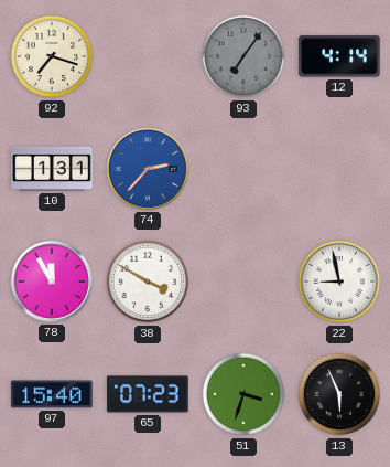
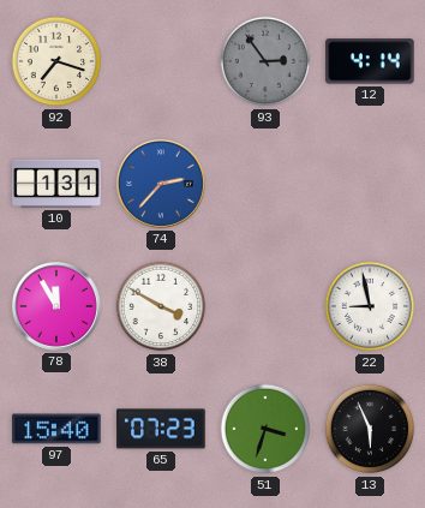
93: 7:06 -> 2:54 (265, 61)
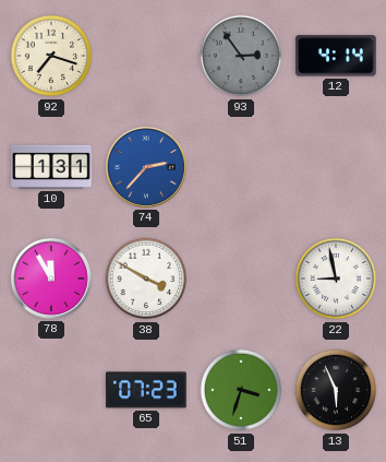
97: 15:40 -> none (56, 429)
